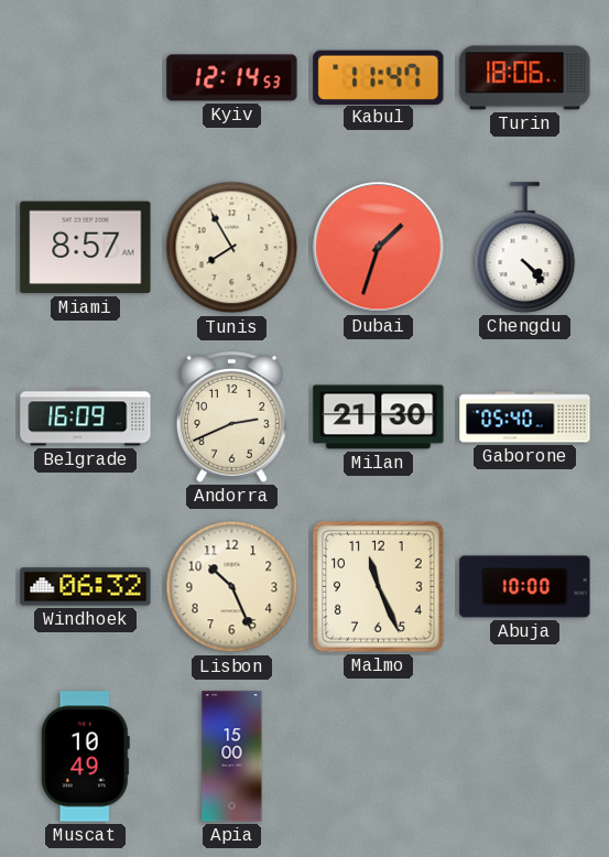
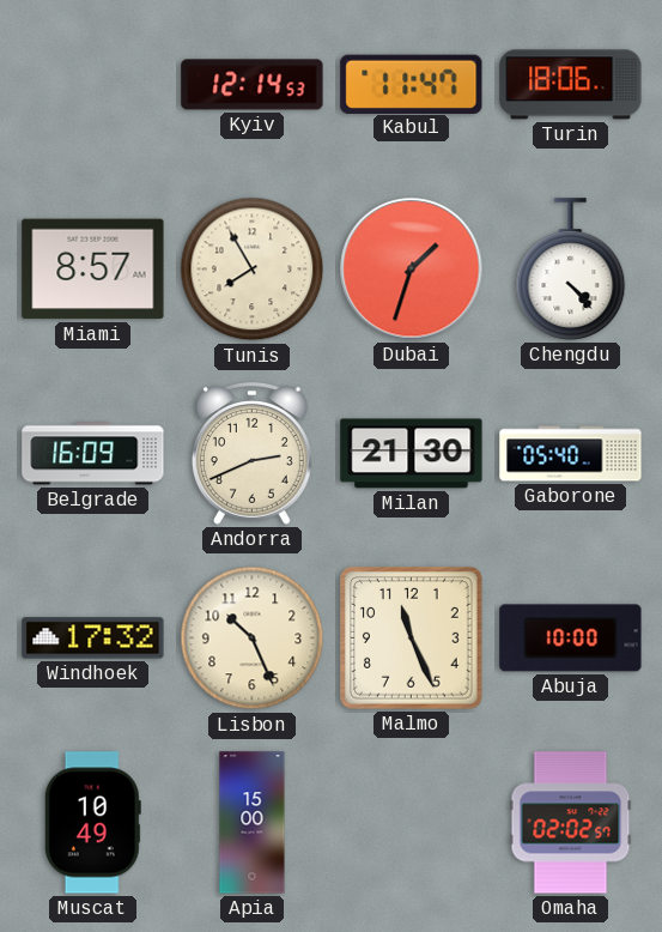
Windhoek: 06:32 -> 17:32 (93, 639)
Omaha: none -> 02:02 (571, 823)
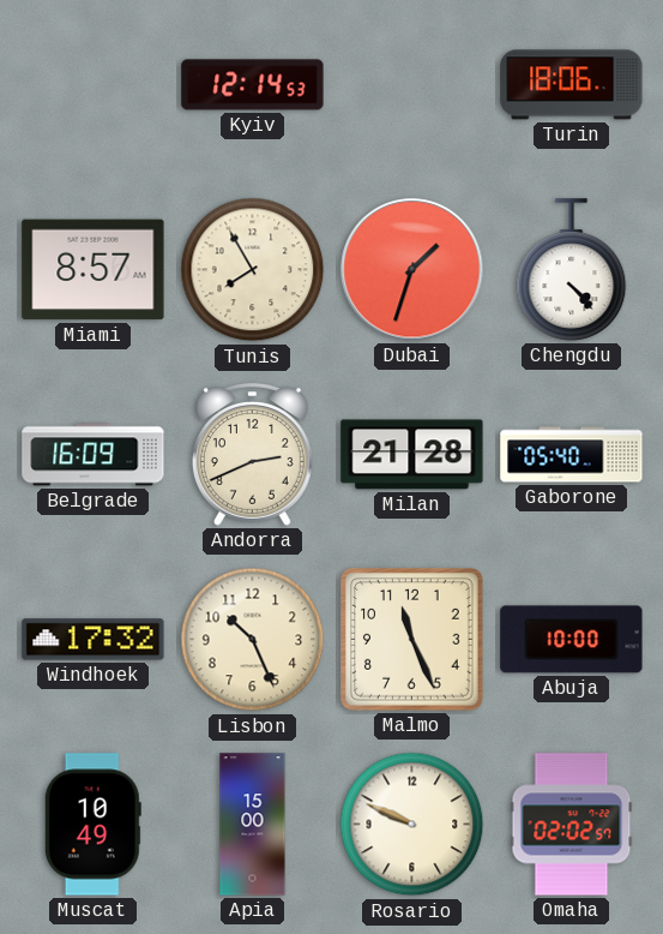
Kabul: 11:47 -> none (412, 84)
Milan: 21:30 -> 21:28 (412, 455)
Rosario: none -> 9:49 (412, 825)
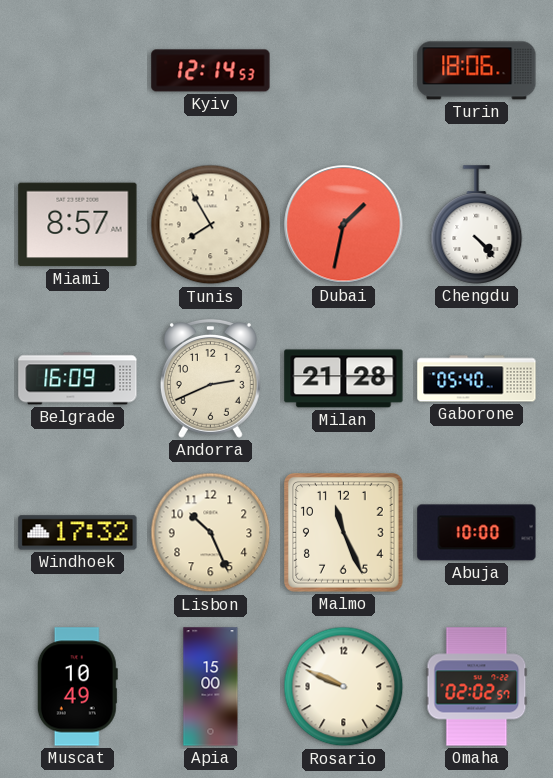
Dubai: 1:33 -> 1:32 (344, 225)
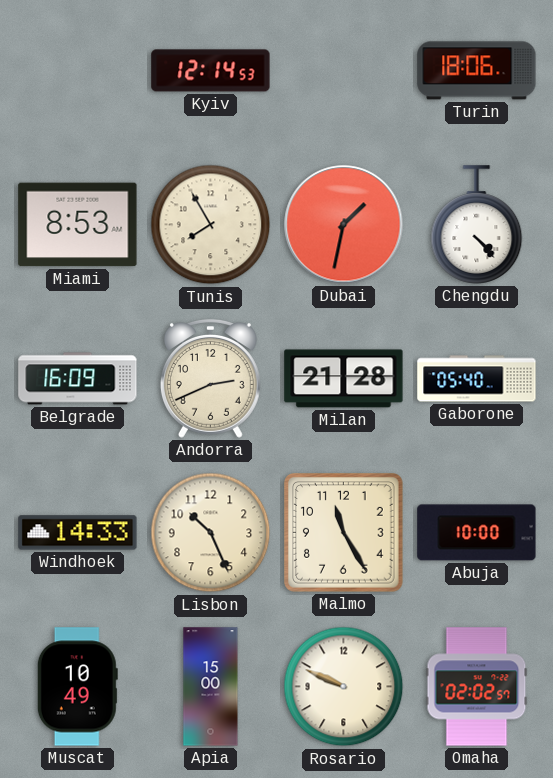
Miami: 8:57 -> 8:53 (78, 225)
Windhoek: 17:32 -> 14:33 (78, 533)
Malmo: 11:26 -> 11:25 (344, 533)
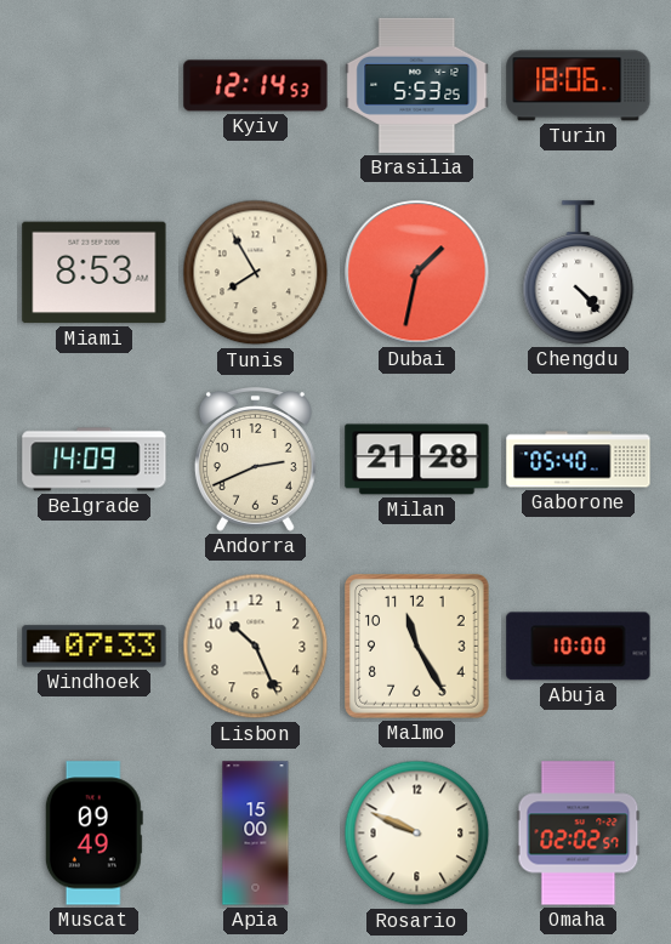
Brasilia: none -> 5:53 (417, 85)
Belgrade: 16:09 -> 14:09 (95, 460)
Windhoek: 14:33 -> 07:33 (95, 647)
Muscat: 10:49 -> 09:49 (93, 834)
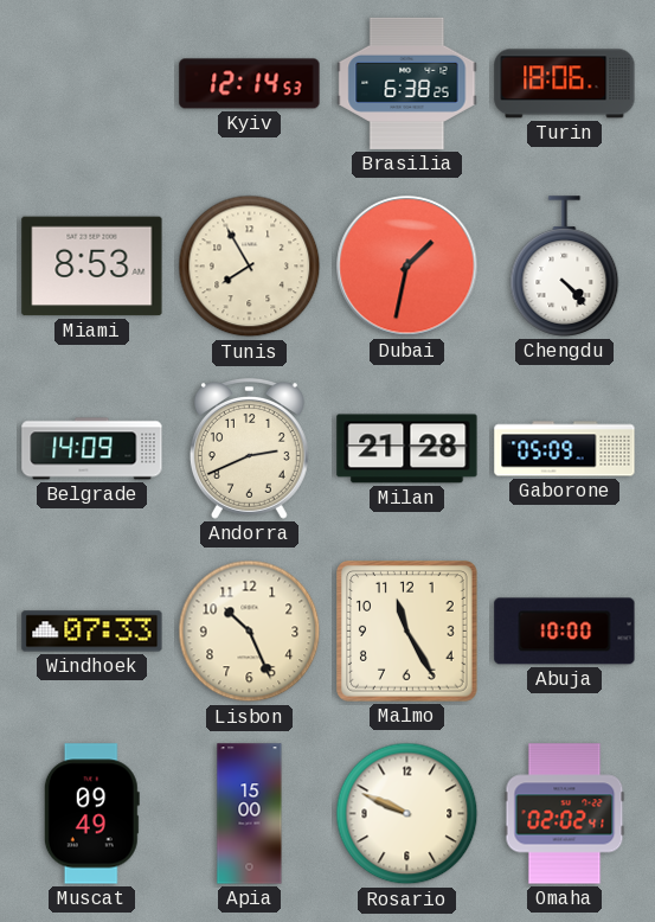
Brasilia: 5:53 -> 6:38 (407, 83)
Gaborone: 05:40 -> 05:09 (565, 449)
Omaha: 02:02:57 -> 02:02:41 (565, 814)
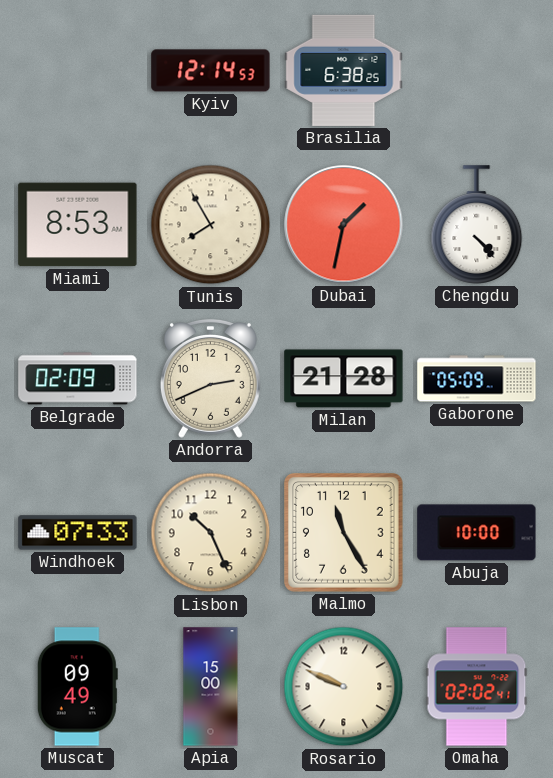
Turin: 18:06 -> none (565, 84)
Belgrade: 14:09 -> 02:09 (78, 379)
